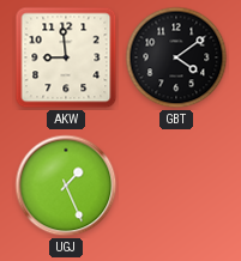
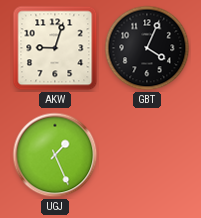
AKW: 8:59 -> 9:03 (55, 48)
GBT: 4:09 -> 4:04 (147, 48)
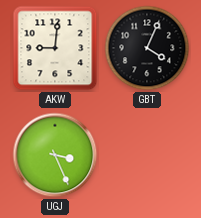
AKW: 9:03 -> 9:01 (55, 48)
UGJ: 1:26 -> 3:26 (55, 155)
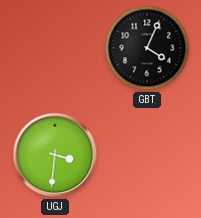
AKW: 9:01 -> none (55, 48)
UGJ: 3:26 -> 3:31 (55, 155)
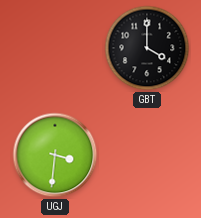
GBT: 4:04 -> 4:00 (147, 48)
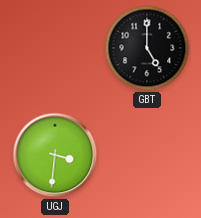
GBT: 4:00 -> 5:00 (147, 48)
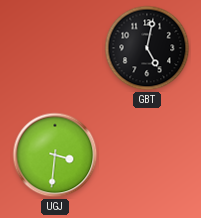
GBT: 5:00 -> 5:02 (147, 48)
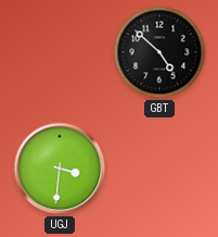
GBT: 5:02 -> 4:52 (159, 52)
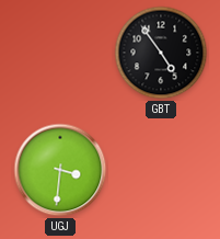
GBT: 4:52 -> 4:54 (161, 53)
